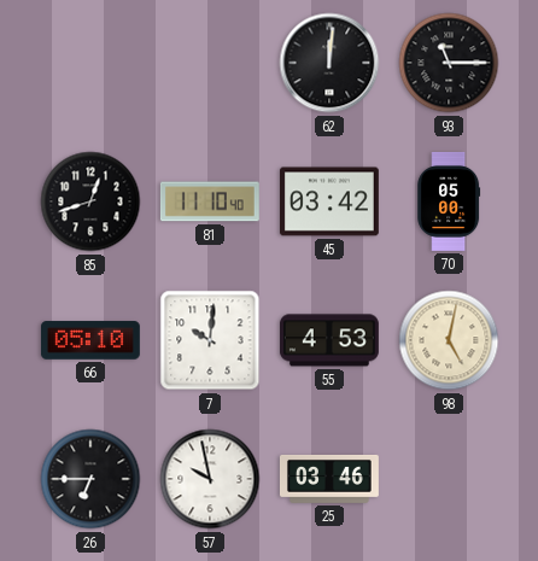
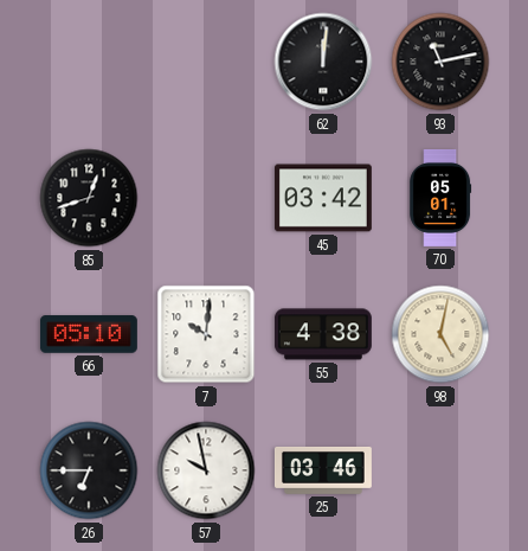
93: 11:15 -> 11:13 (440, 62)
81: 11:10 -> none (210, 201)
70: 05:00 -> 05:01 (440, 198)
55: 4:53 -> 4:38 (323, 334)
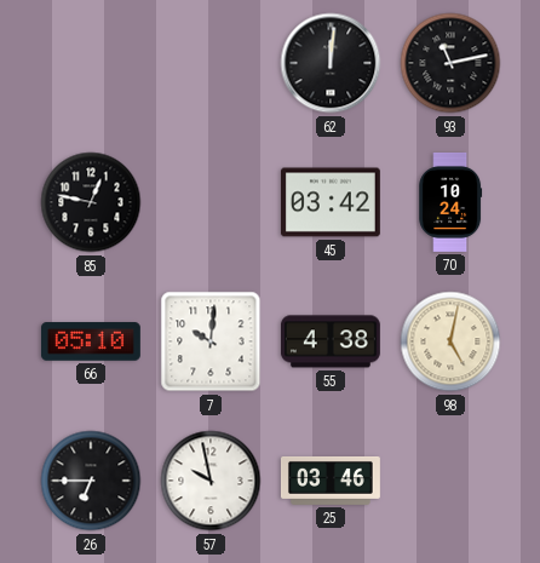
85: 12:42 -> 12:47 (91, 202)
70: 05:01 -> 10:24 (450, 202)
